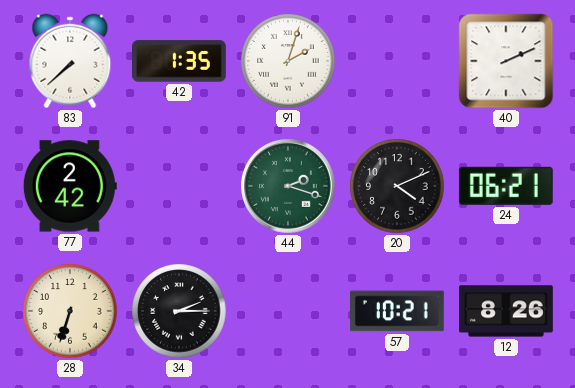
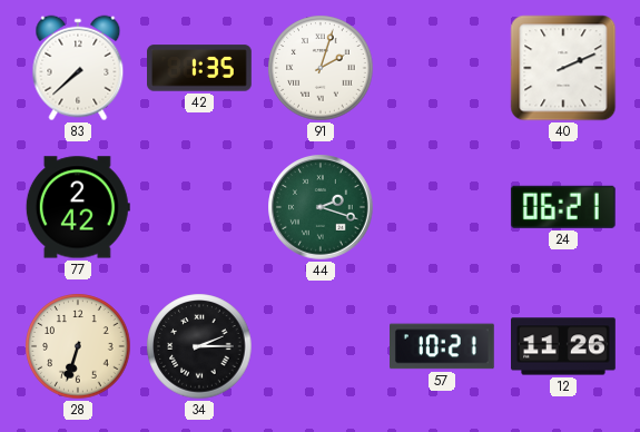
20: 4:11 -> none (397, 186)
12: 8:26 -> 11:26 (564, 346)
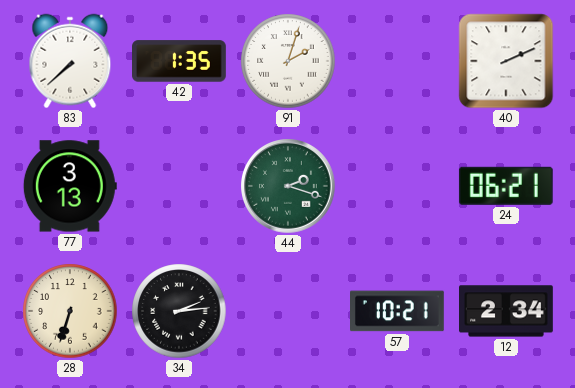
77: 2:42 -> 3:13 (70, 186)
34: 2:15 -> 2:14 (179, 311)
12: 11:26 -> 2:34 (507, 311)
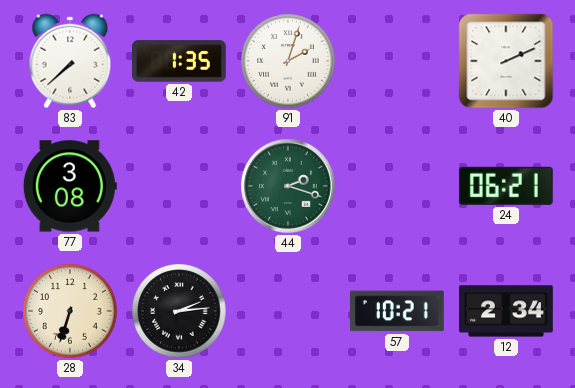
77: 3:13 -> 3:08 (70, 186)
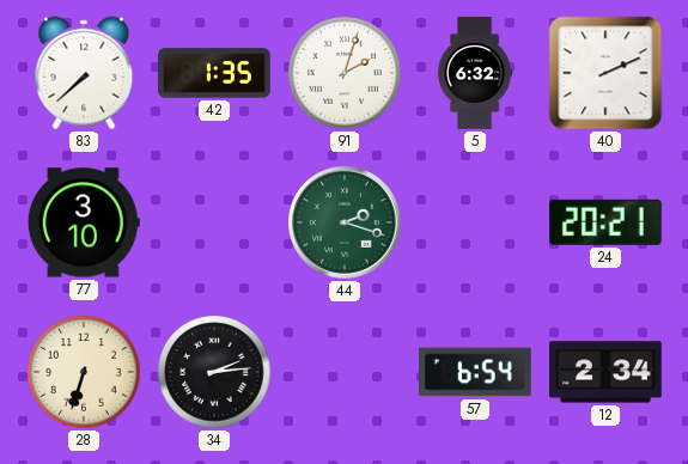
5: none -> 6:32 (475, 73)
77: 3:08 -> 3:10 (84, 222)
24: 06:21 -> 20:21 (605, 222)
57: 10:21 -> 6:54 (476, 372)
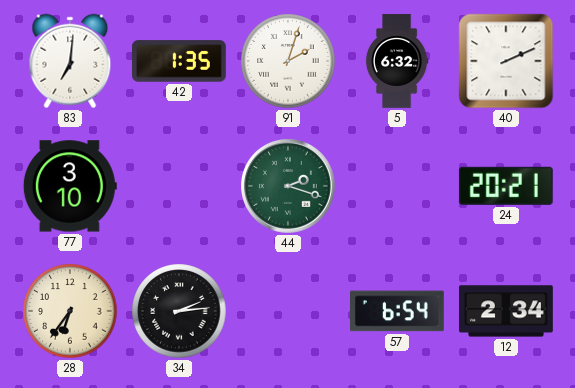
83: 7:38 -> 7:01 (70, 61)
28: 6:33 -> 6:36 (70, 311)
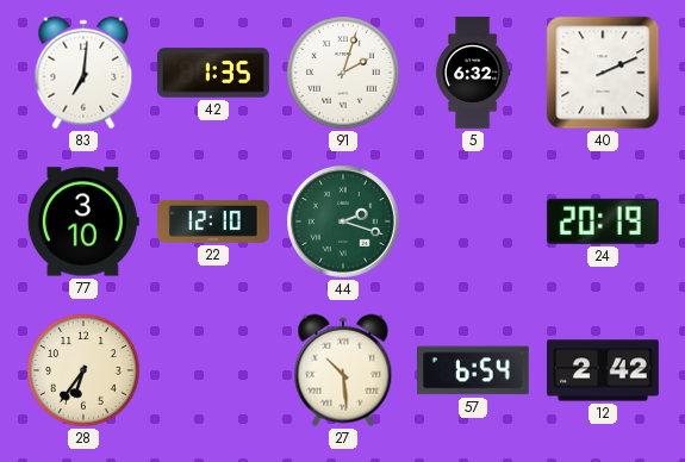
22: none -> 12:10 (214, 221)
24: 20:21 -> 20:19 (603, 221)
34: 2:14 -> none (179, 311)
27: none -> 10:29 (343, 370)
12: 2:34 -> 2:42 (604, 370)
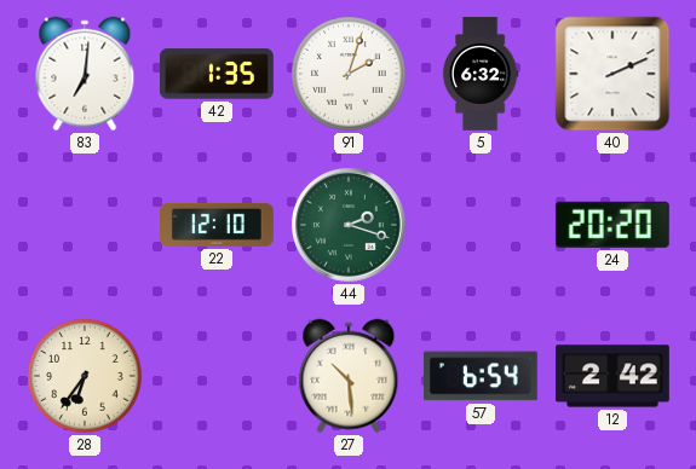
77: 3:10 -> none (83, 221)
24: 20:19 -> 20:20 (612, 225)
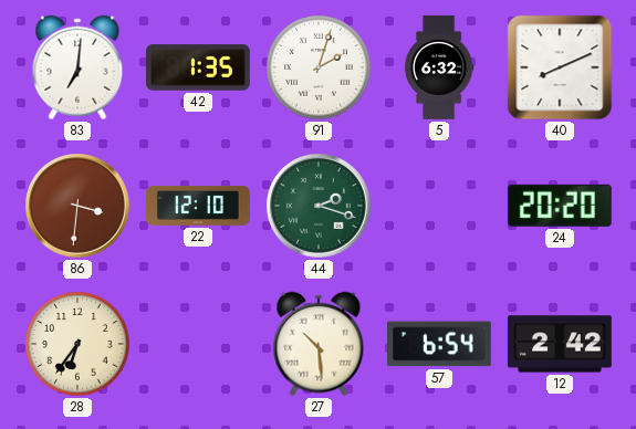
40: 2:11 -> 8:11 (560, 67)
86: none -> 3:31 (77, 206)
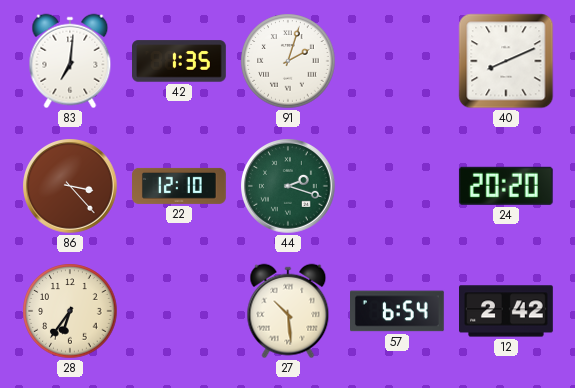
5: 6:32 -> none (439, 67)
86: 3:31 -> 3:23 (70, 186)
